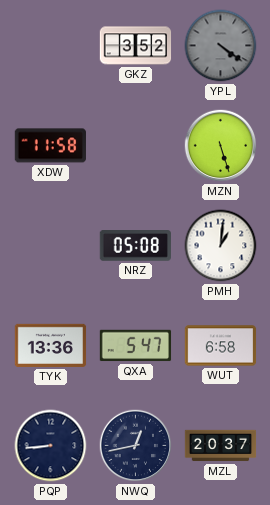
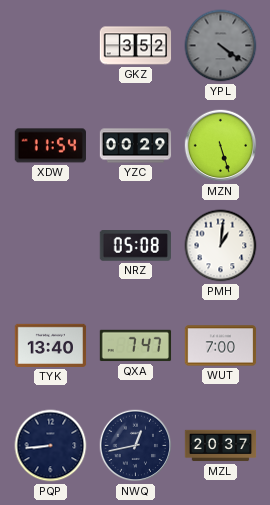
XDW: 11:58 -> 11:54 (50, 146)
YZC: none -> 00:29 (136, 146)
TYK: 13:36 -> 13:40 (51, 345)
QXA: 5:47 -> 7:47 (136, 346)
WUT: 6:58 -> 7:00 (221, 346)
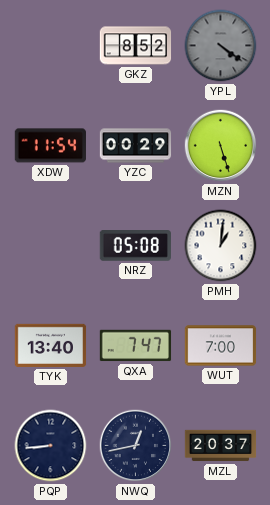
GKZ: 3:52 -> 8:52 (136, 46)
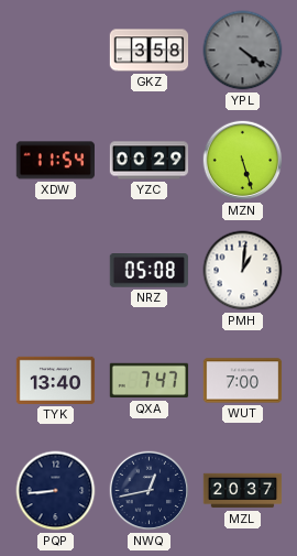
GKZ: 8:52 -> 3:58 (150, 51)
